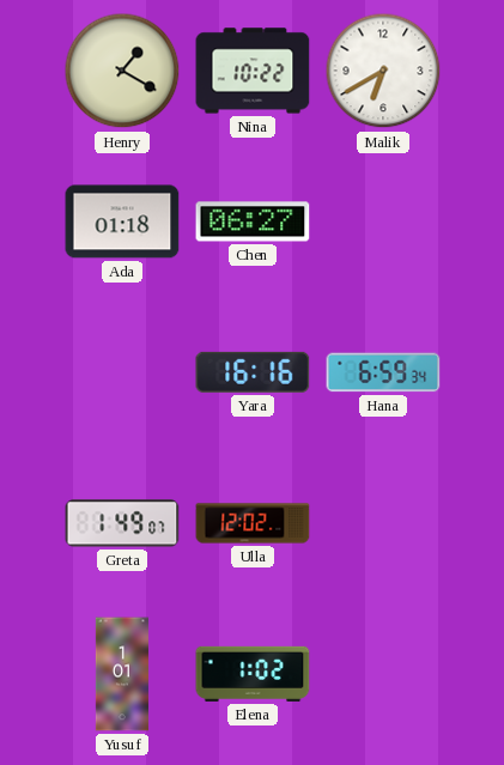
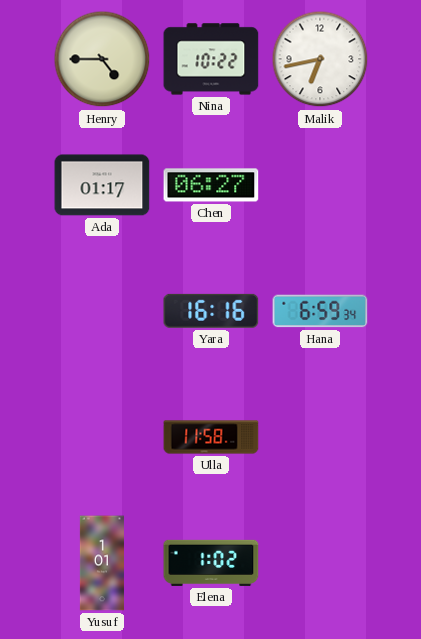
Henry: 1:20 -> 4:45 (102, 59)
Malik: 6:40 -> 6:43 (320, 59)
Ada: 01:18 -> 01:17 (102, 185)
Greta: 1:49 -> none (122, 523)
Ulla: 12:02 -> 11:58 (211, 437)
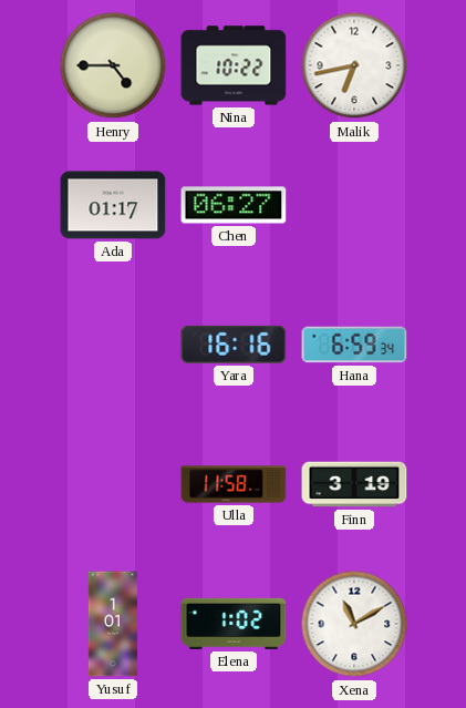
Finn: none -> 3:19 (354, 484)
Xena: none -> 11:10 (354, 624)
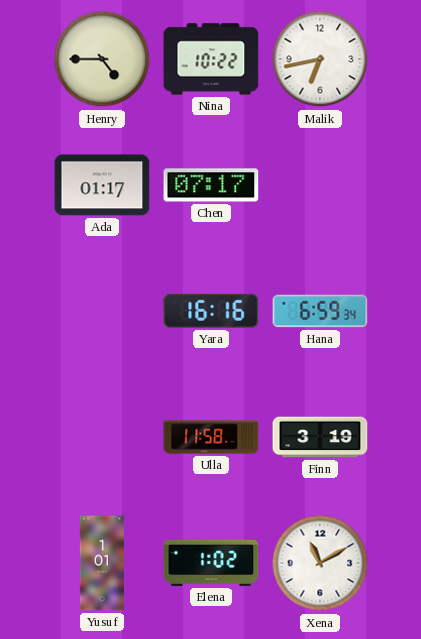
Chen: 06:27 -> 07:17 (211, 185)
